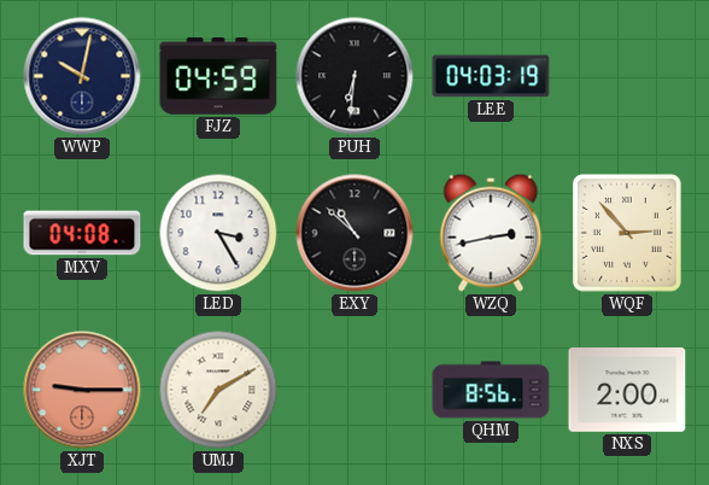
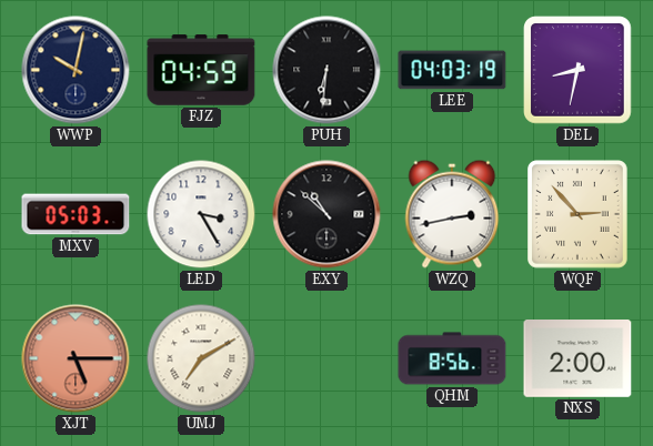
DEL: none -> 8:32 (579, 71)
MXV: 04:08 -> 05:03 (76, 214)
XJT: 9:15 -> 5:15 (76, 358)
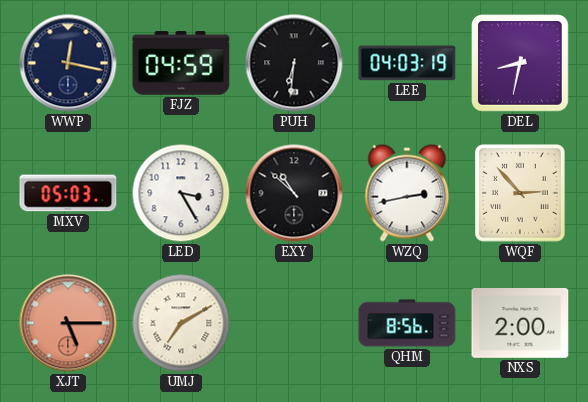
WWP: 10:02 -> 12:17 (68, 63)
